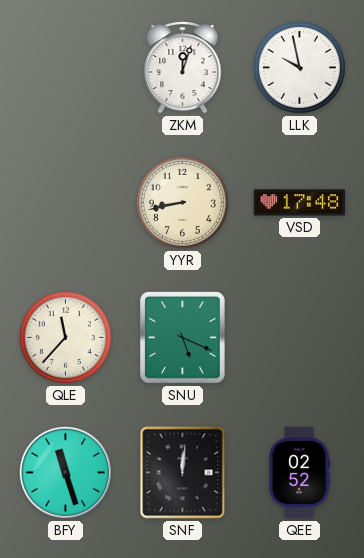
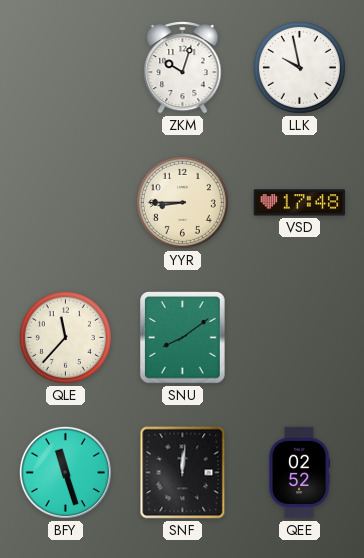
ZKM: 12:03 -> 10:03 (183, 67)
YYR: 8:43 -> 8:45 (182, 202)
SNU: 5:19 -> 8:09 (183, 338)
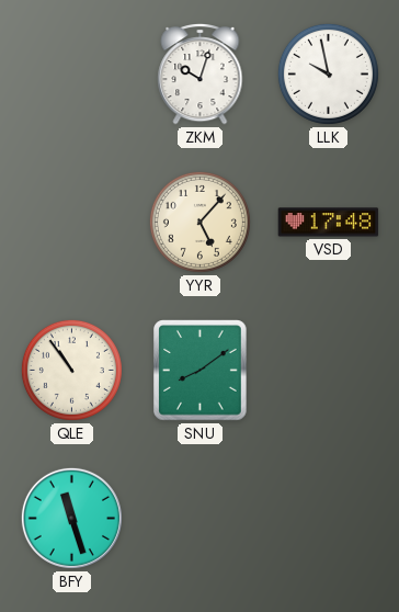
YYR: 8:45 -> 5:07 (200, 222)
QLE: 11:37 -> 10:54 (71, 370)
SNF: 12:01 -> none (183, 473)
QEE: 02:52 -> none (299, 473)
